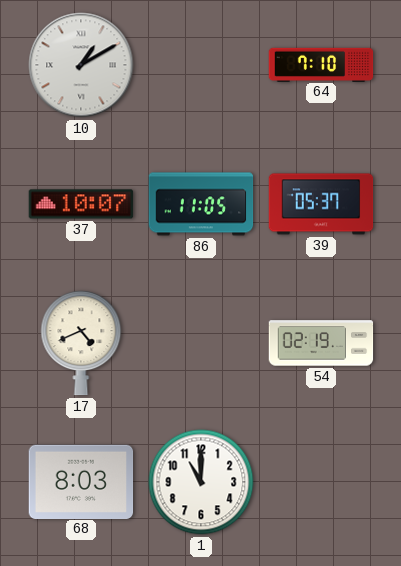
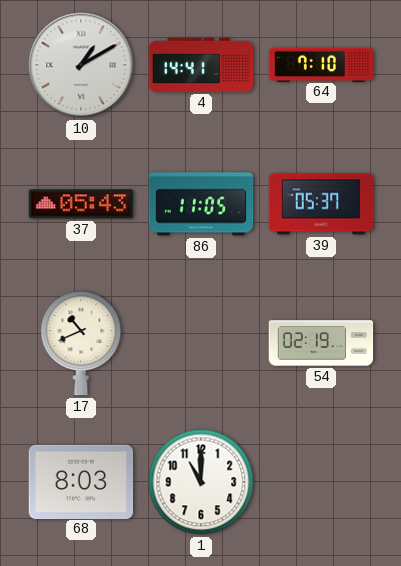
4: none -> 14:41 (201, 65)
37: 10:07 -> 05:43 (81, 204)
17: 4:41 -> 10:41 (81, 343)
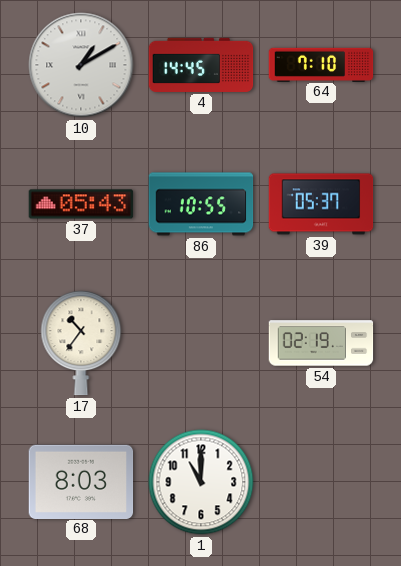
4: 14:41 -> 14:45 (201, 65)
86: 11:05 -> 10:55 (201, 204)
17: 10:41 -> 10:36 (81, 343)
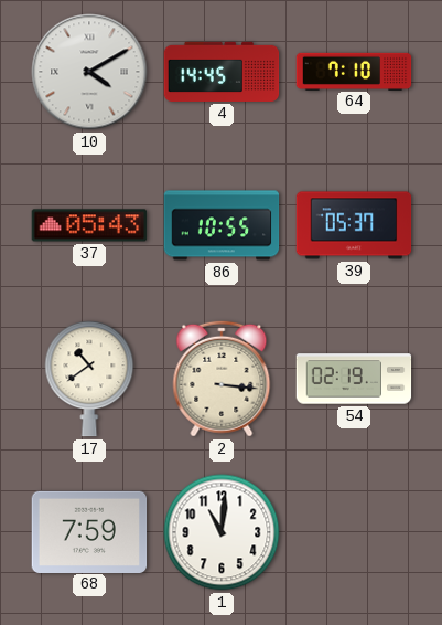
10: 1:10 -> 4:10 (89, 72)
17: 10:36 -> 10:39 (89, 379)
2: none -> 3:16 (222, 379)
68: 8:03 -> 7:59 (89, 531)
1: 11:00 -> 11:01 (222, 532)
